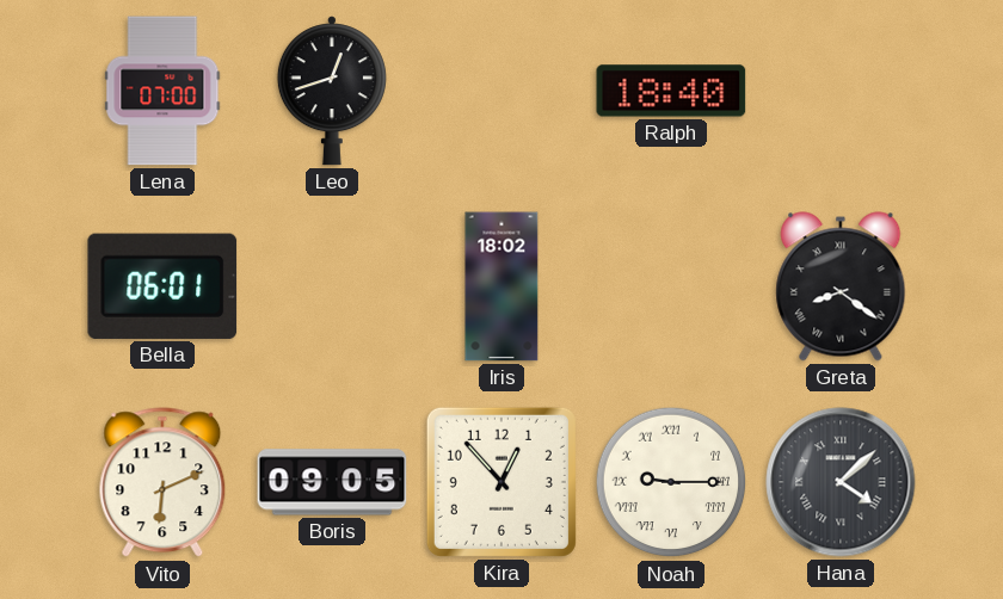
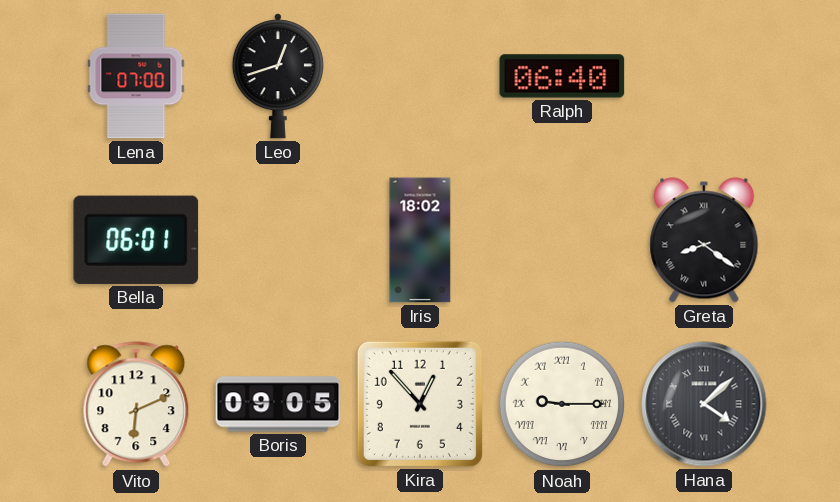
Ralph: 18:40 -> 06:40 (562, 76)
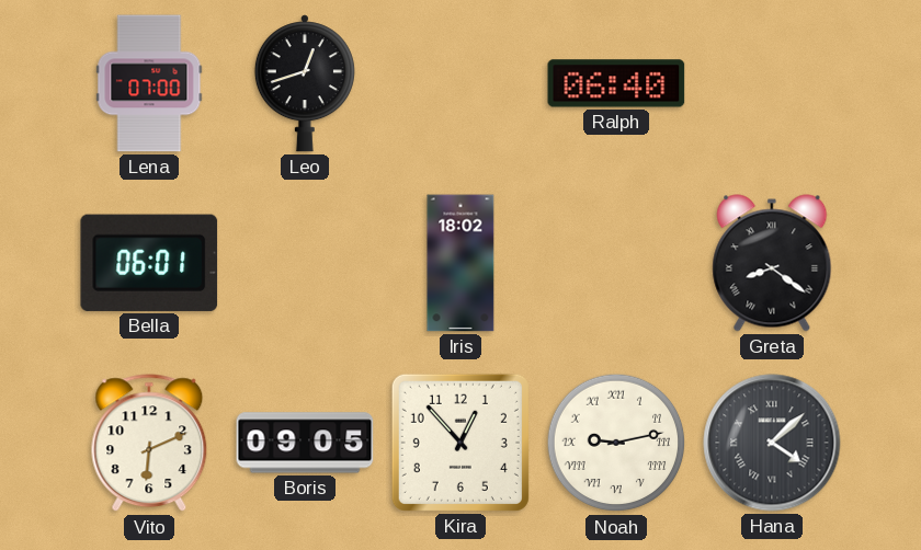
Noah: 9:15 -> 9:13 (616, 443)
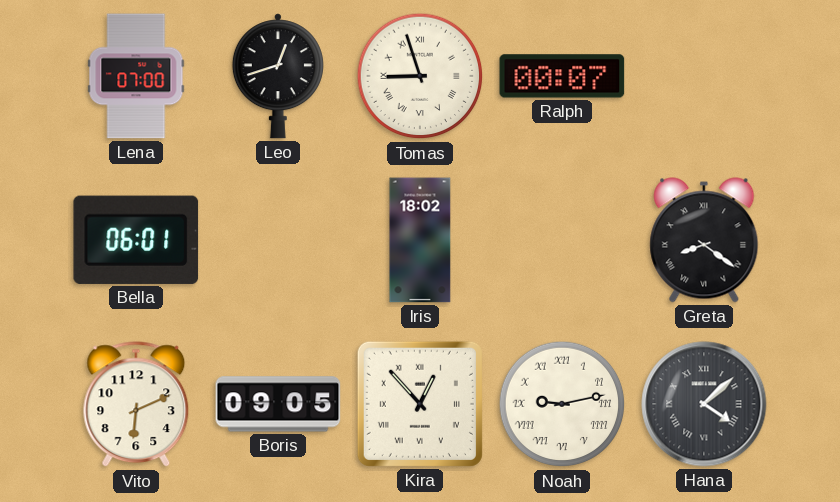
Tomas: none -> 8:57 (420, 76)
Ralph: 06:40 -> 00:07 (562, 76)
Kira numerals: Arabic -> Roman (420, 404)
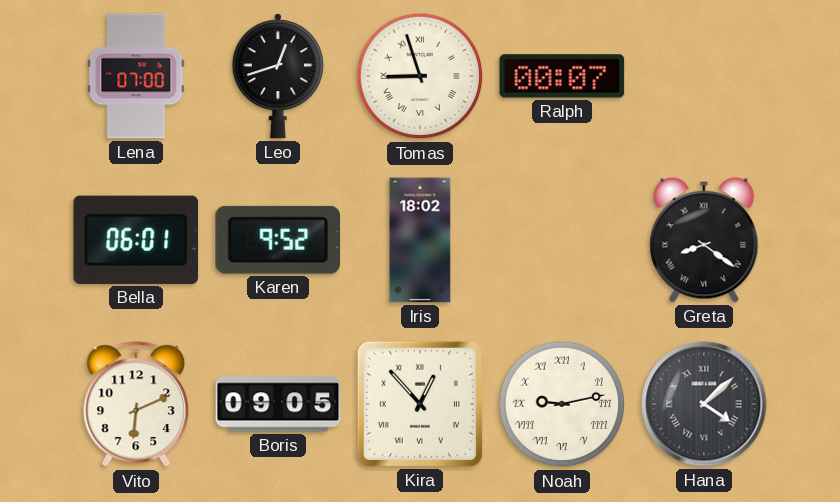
Karen: none -> 9:52 (278, 240)
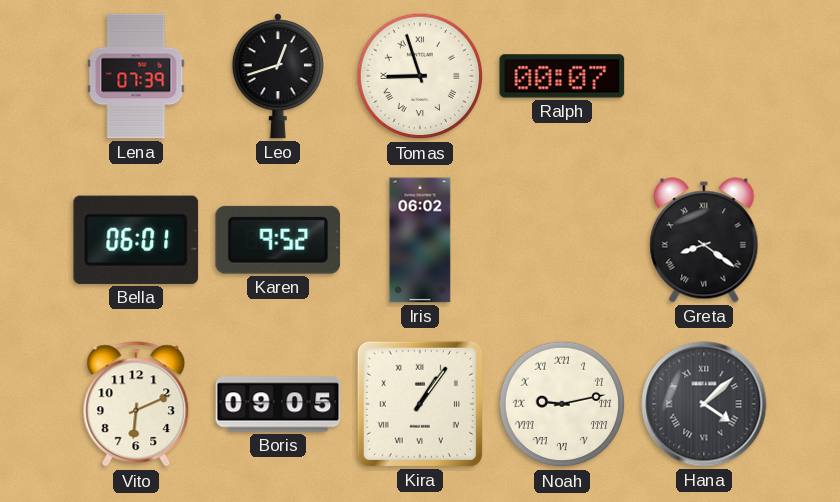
Lena: 07:00 -> 07:39 (136, 76)
Iris: 18:02 -> 06:02 (420, 240)
Kira: 12:53 -> 1:06 (420, 404)
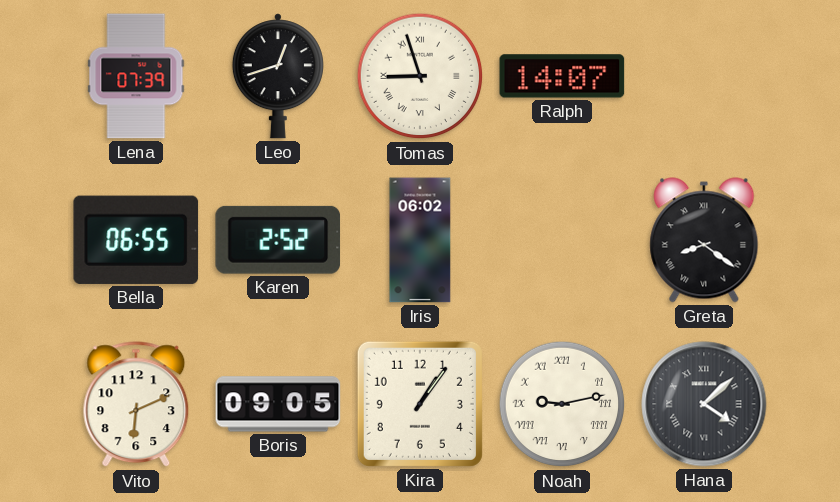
Ralph: 00:07 -> 14:07 (562, 76)
Bella: 06:01 -> 06:55 (136, 240)
Karen: 9:52 -> 2:52 (278, 240)
Kira numerals: Roman -> Arabic (420, 404)
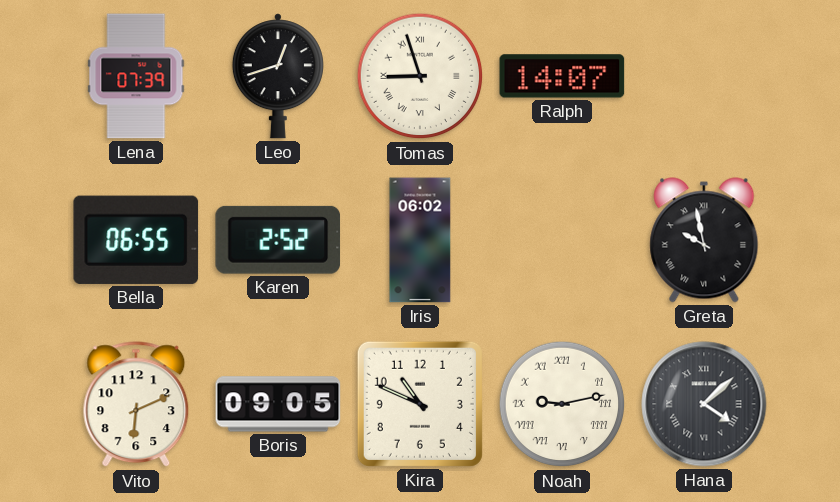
Greta: 8:21 -> 9:58 (704, 240)
Kira: 1:06 -> 10:49 (420, 404)
